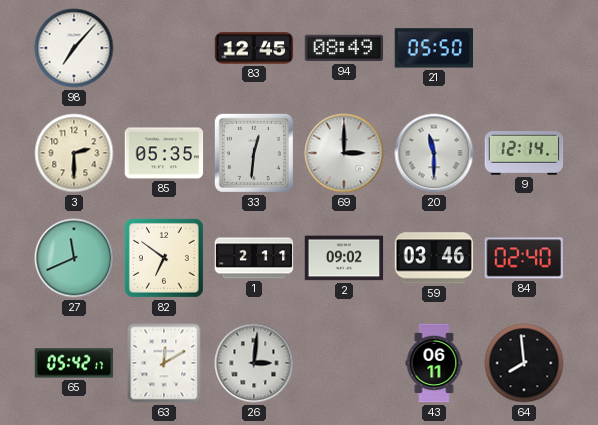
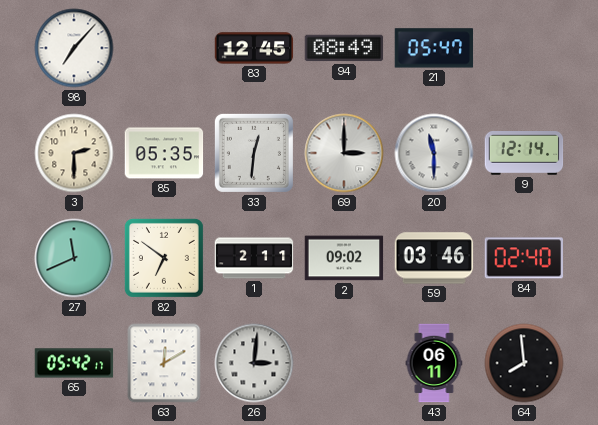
21: 05:50 -> 05:47 (434, 48)
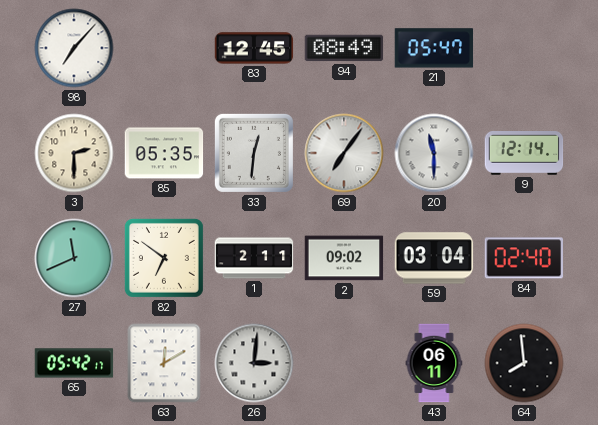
69: 3:00 -> 7:06 (344, 153)
59: 03:46 -> 03:04 (434, 258)
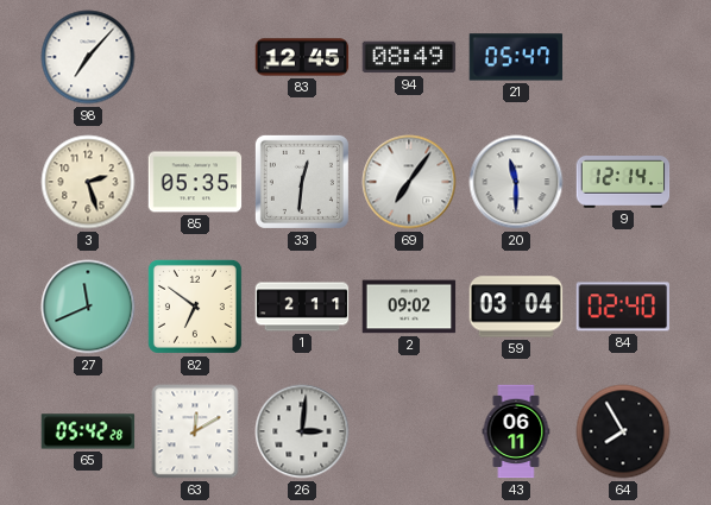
3: 2:30 -> 2:27 (88, 182)
65: 05:42:17 -> 05:42:28 (88, 431)
64: 7:59 -> 7:55 (623, 431)
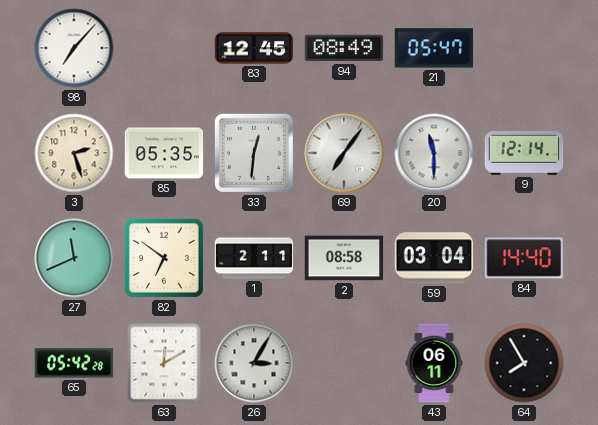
2: 09:02 -> 08:58 (344, 258)
84: 02:40 -> 14:40 (523, 258)
26: 3:01 -> 3:05 (254, 363)
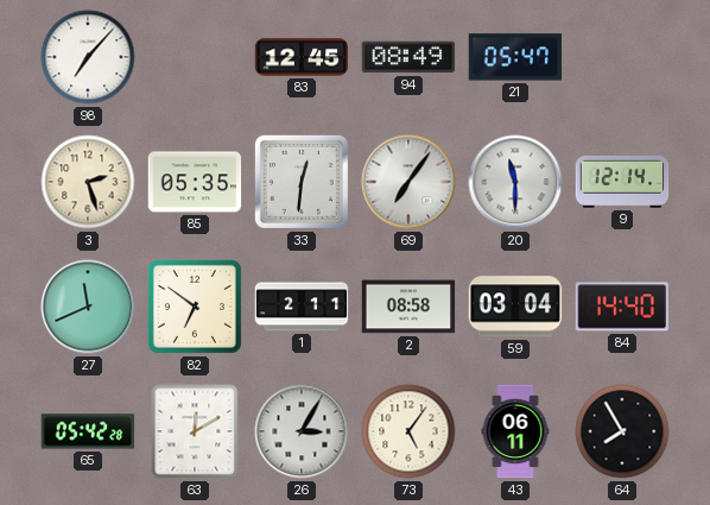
73: none -> 5:06 (408, 431)
